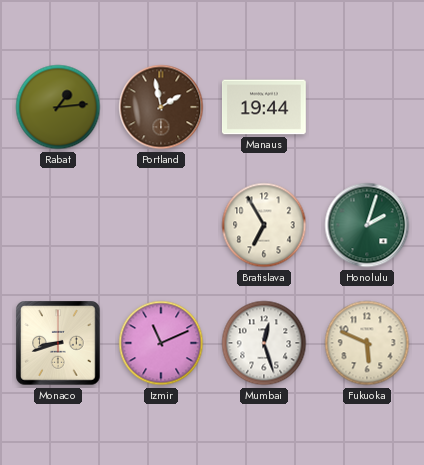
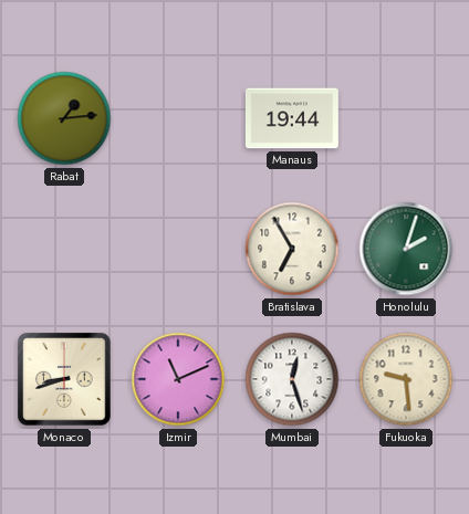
Portland: 1:58 -> none (161, 107)
Fukuoka: 5:49 -> 9:29 (406, 379)
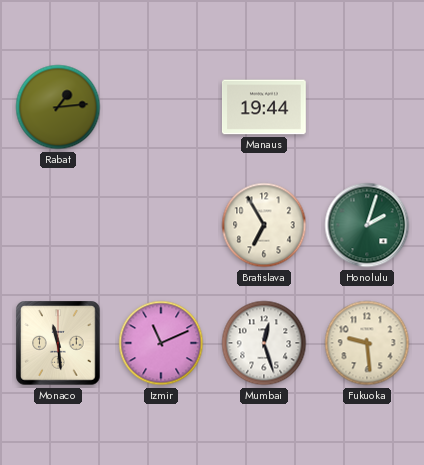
Monaco: 8:42 -> 11:29 (58, 343)
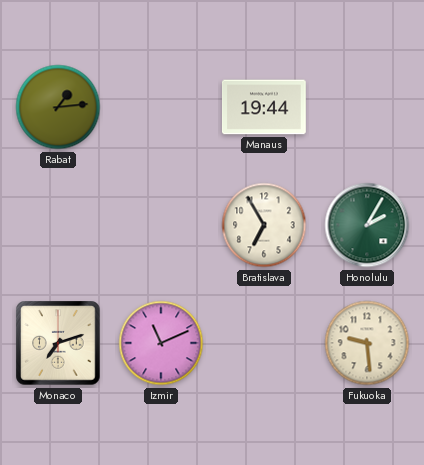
Honolulu: 2:03 -> 2:05 (367, 225)
Monaco: 11:29 -> 7:12 (58, 343)
Mumbai: 12:27 -> none (264, 343)
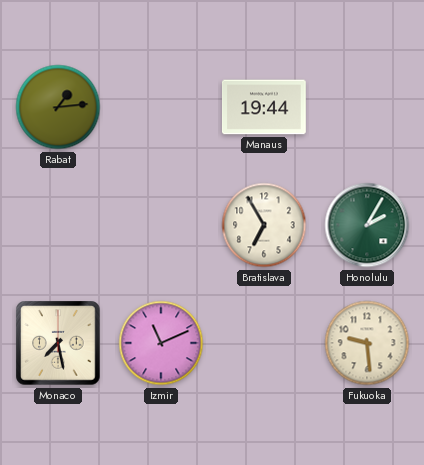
Monaco: 7:12 -> 7:28 (58, 343)
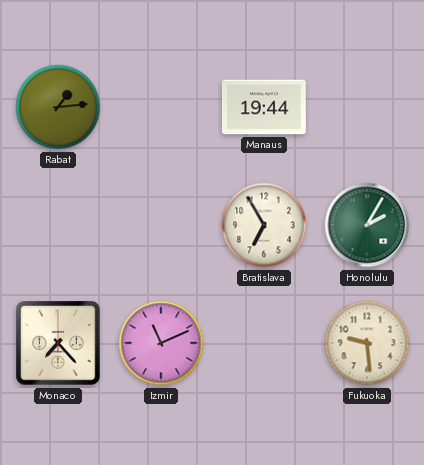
Monaco: 7:28 -> 7:23 (58, 343)
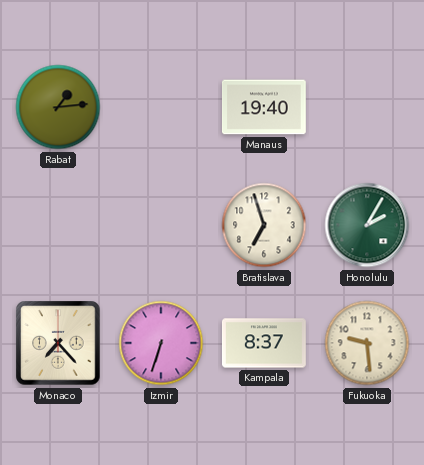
Manaus: 19:44 -> 19:40 (264, 107)
Bratislava: 6:55 -> 6:57 (264, 225)
Izmir: 11:11 -> 6:33 (161, 343)
Kampala: none -> 8:37 (264, 343)
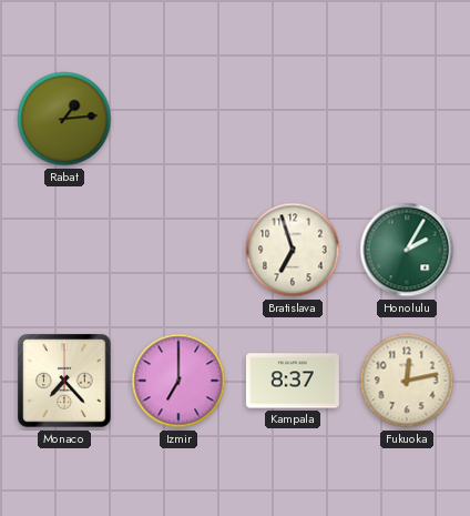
Manaus: 19:40 -> none (264, 107)
Izmir: 6:33 -> 7:00 (178, 381)
Fukuoka: 9:29 -> 12:13 (407, 381)
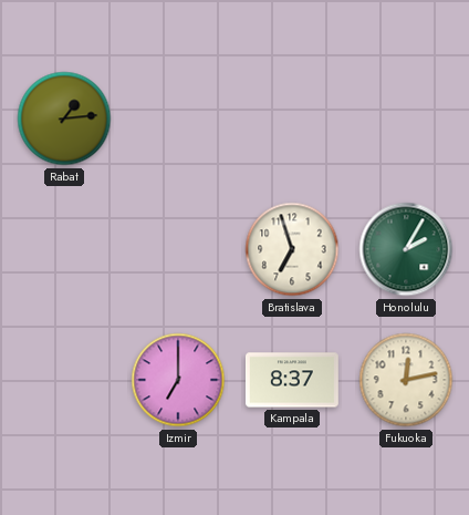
Monaco: 7:23 -> none (64, 381)
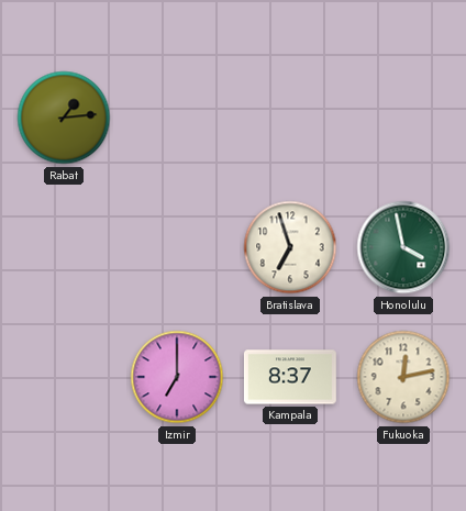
Honolulu: 2:05 -> 3:58 (403, 247)
